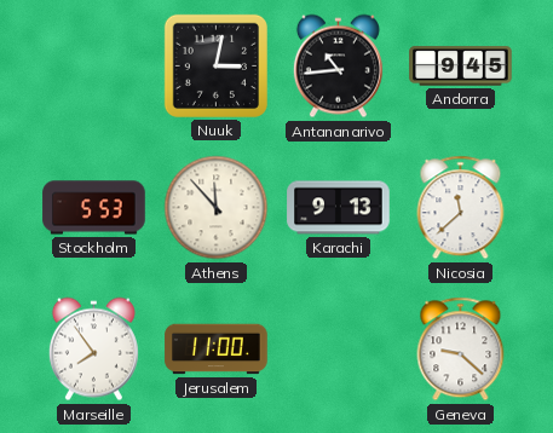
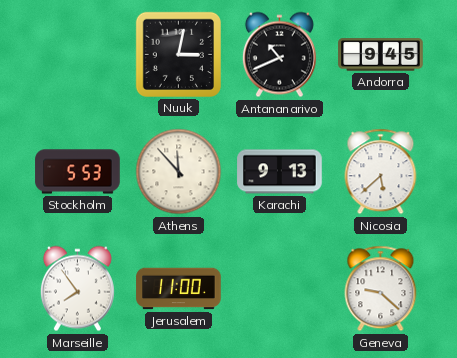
Antananarivo: 10:44 -> 10:41 (279, 55)
Nicosia: 11:38 -> 5:38 (381, 172)
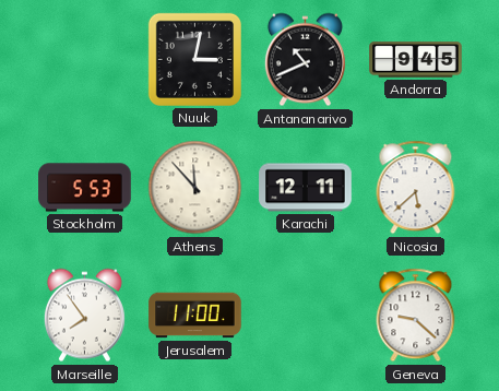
Karachi: 9:13 -> 12:11 (306, 188)
